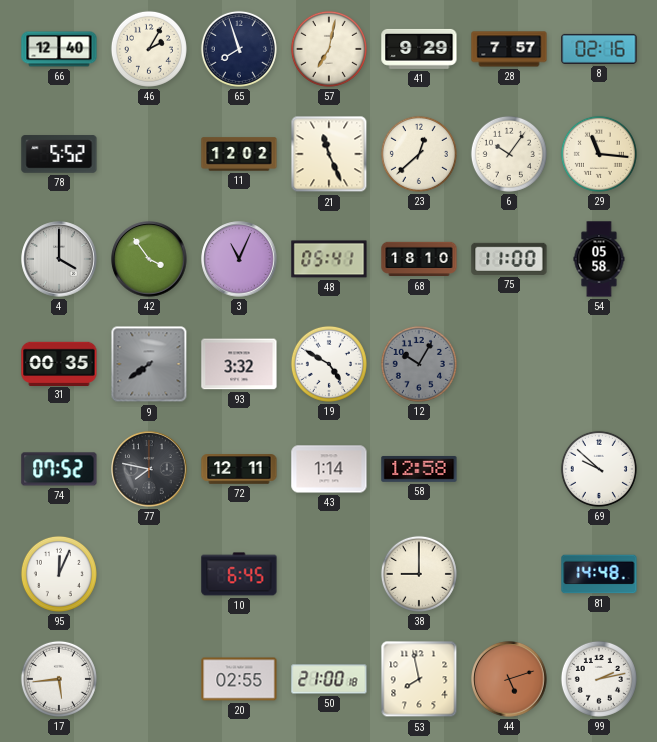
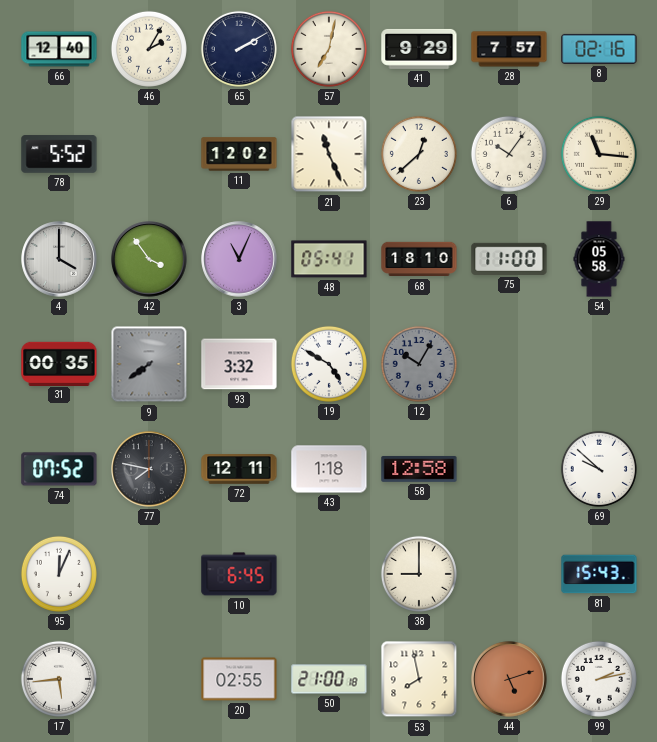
65: 7:57 -> 2:10 (239, 49)
43: 1:14 -> 1:18 (329, 469)
81: 14:48 -> 15:43 (599, 574)
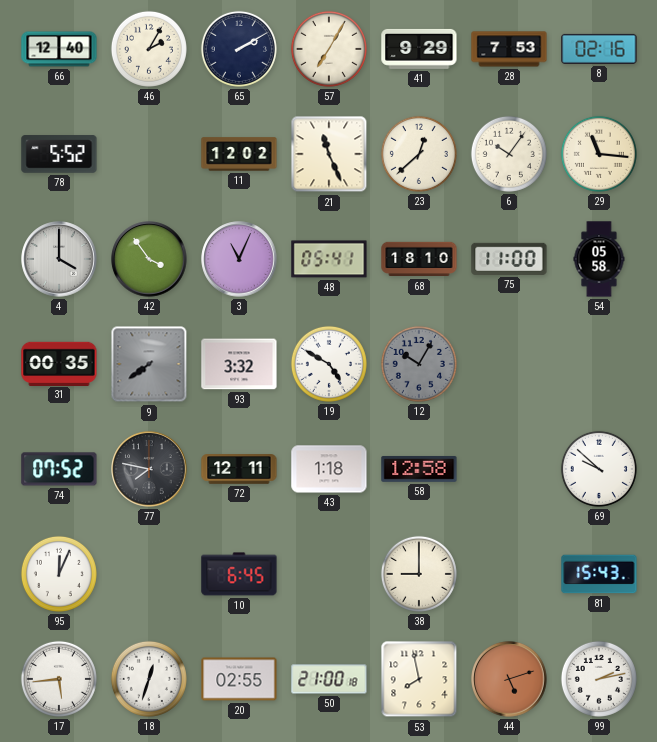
57: 7:02 -> 7:05 (329, 49)
28: 7:57 -> 7:53 (509, 49)
18: none -> 12:33 (149, 679)
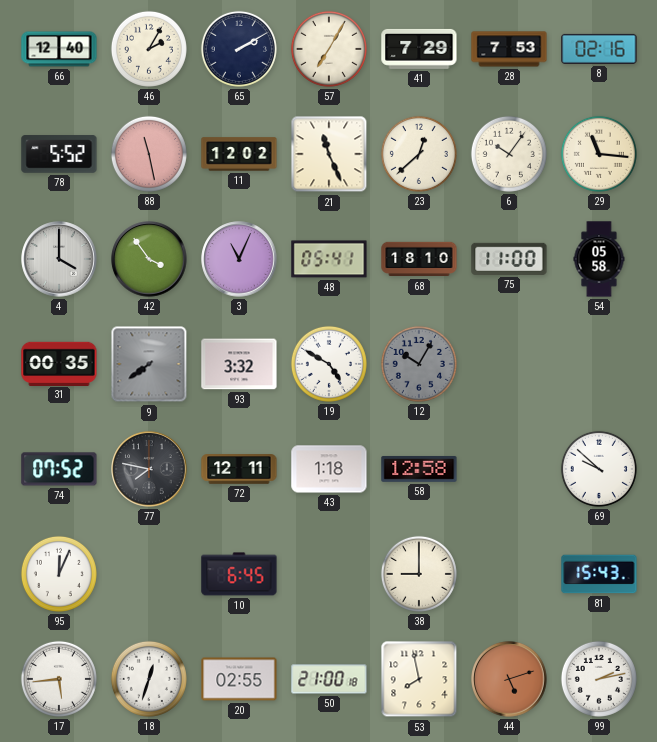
41: 9:29 -> 7:29 (419, 49)
88: none -> 11:28 (149, 154)
